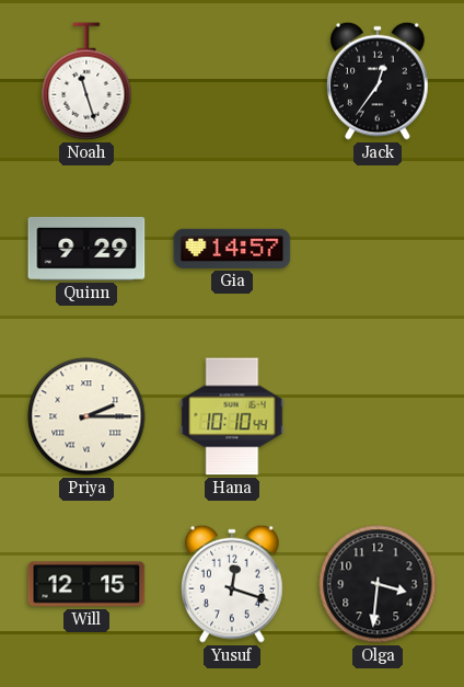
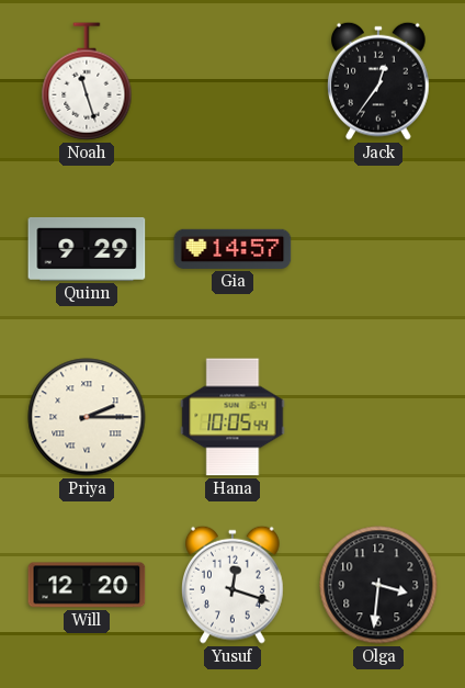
Hana: 10:10 -> 10:05 (232, 417)
Will: 12:15 -> 12:20 (87, 585)
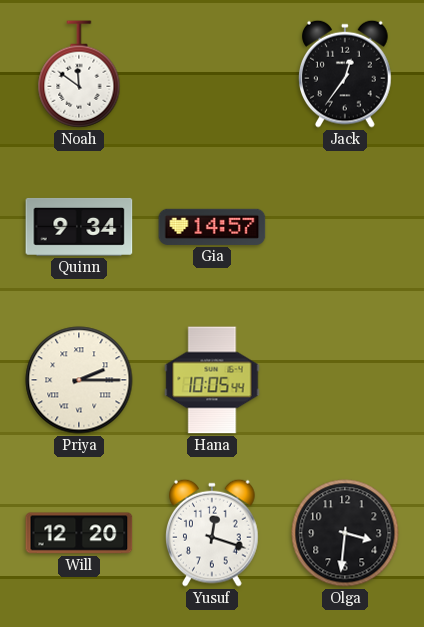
Noah: 11:27 -> 11:51 (79, 74)
Quinn: 9:29 -> 9:34 (79, 227)
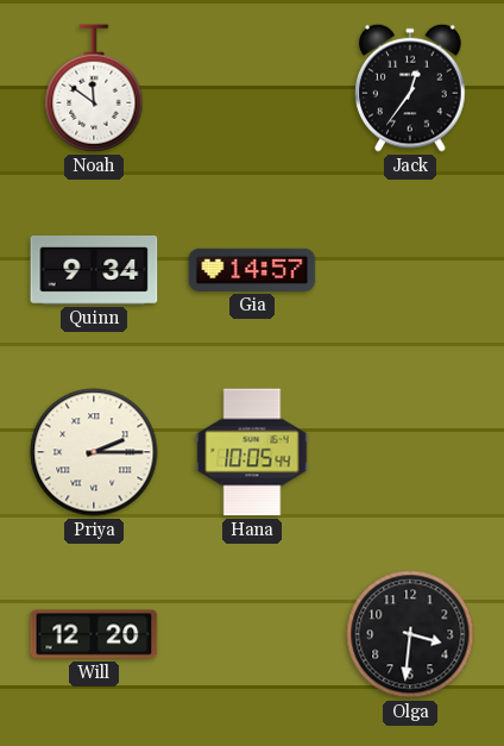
Yusuf: 12:18 -> none (213, 533)
